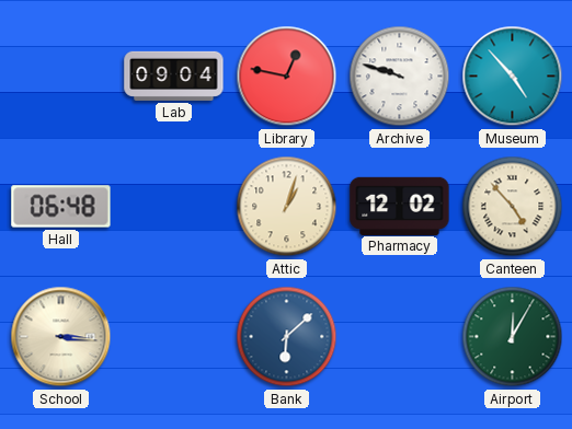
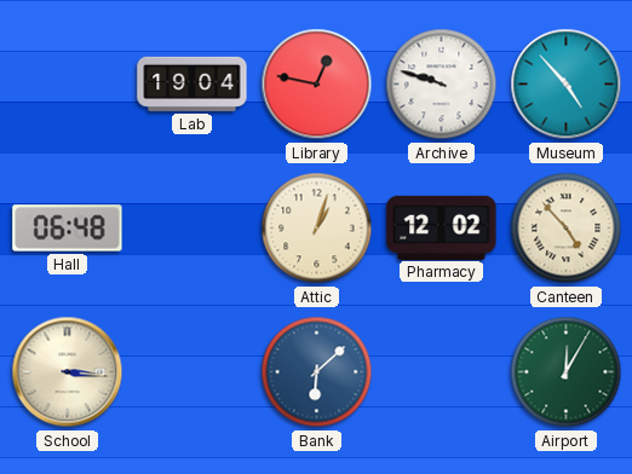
Lab: 09:04 -> 19:04 (193, 83)
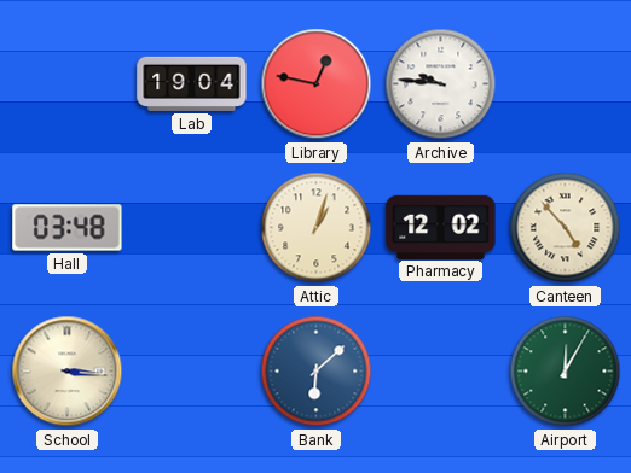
Archive: 9:48 -> 9:46 (441, 84)
Museum: 4:53 -> none (567, 85)
Hall: 06:48 -> 03:48 (68, 228)
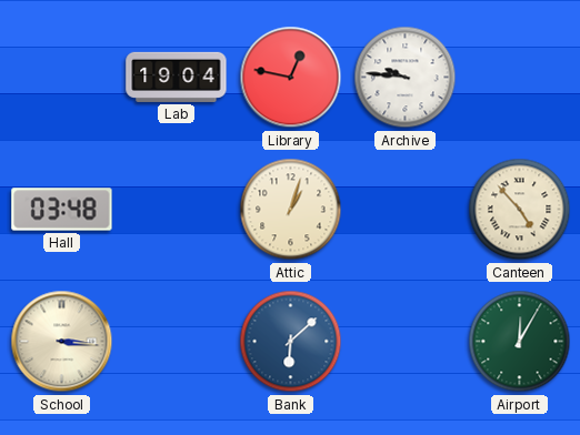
Pharmacy: 12:02 -> none (441, 227)
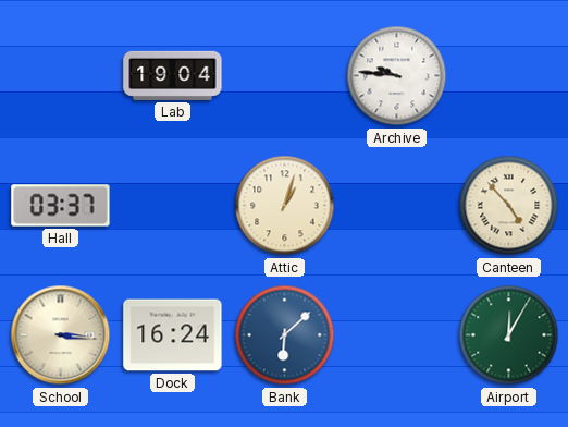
Library: 12:47 -> none (291, 78)
Hall: 03:48 -> 03:37 (61, 206)
Dock: none -> 16:24 (173, 335)
